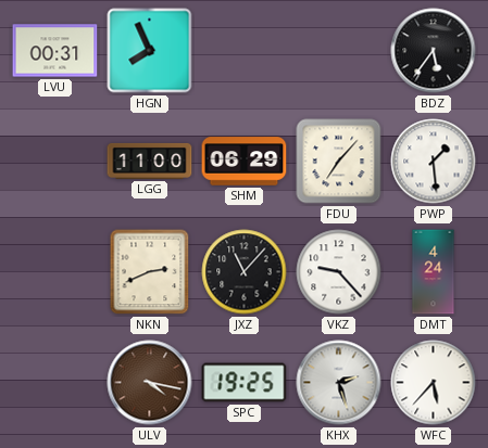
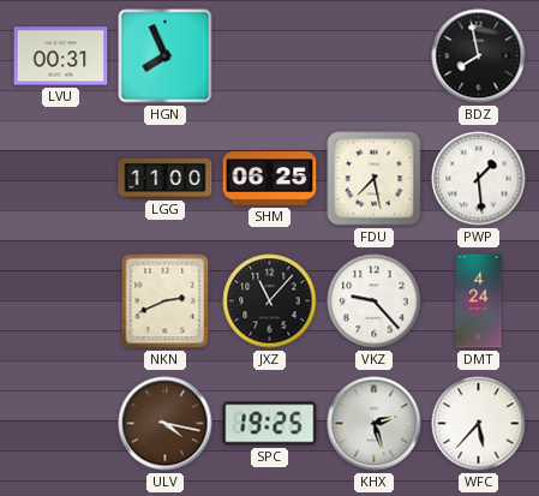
BDZ: 5:36 -> 7:58 (479, 56)
SHM: 06:29 -> 06:25 (270, 179)
FDU: 7:07 -> 7:28 (375, 179)
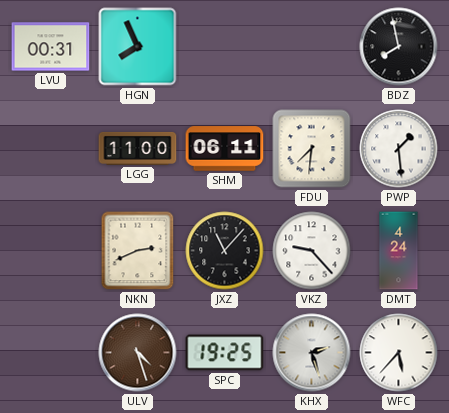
SHM: 06:25 -> 06:11 (225, 149)
FDU: 7:28 -> 7:31 (312, 149)
ULV: 4:17 -> 4:27 (138, 353)
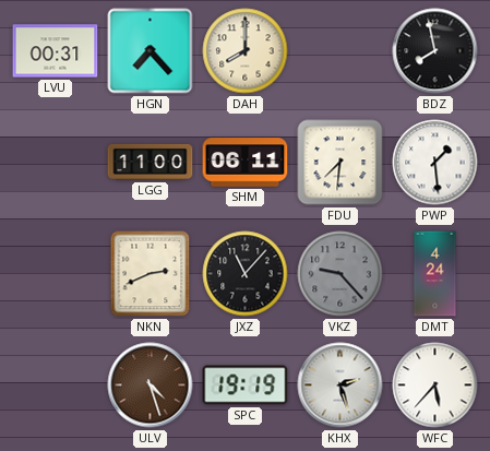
HGN: 7:56 -> 7:23 (151, 51)
DAH: none -> 8:00 (246, 51)
VKZ dial: white -> grey (340, 274)
SPC: 19:25 -> 19:19 (246, 385)
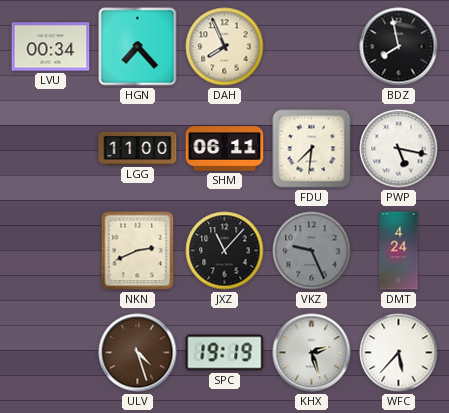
LVU: 00:31 -> 00:34 (51, 47)
DAH: 8:00 -> 7:56 (225, 47)
PWP: 1:29 -> 5:17 (399, 149)
VKZ: 9:23 -> 9:26 (312, 251)
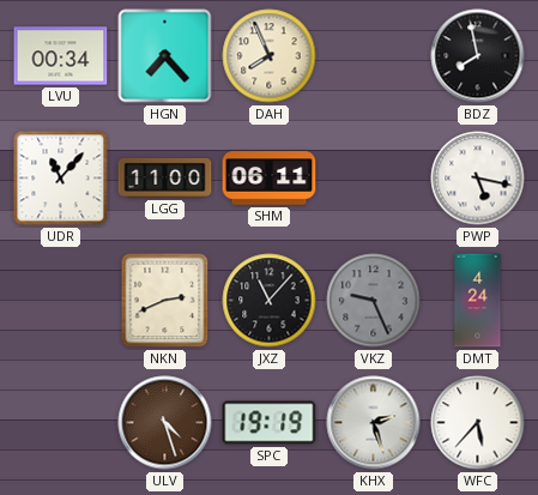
UDR: none -> 11:07 (61, 179)
FDU: 7:31 -> none (312, 149)
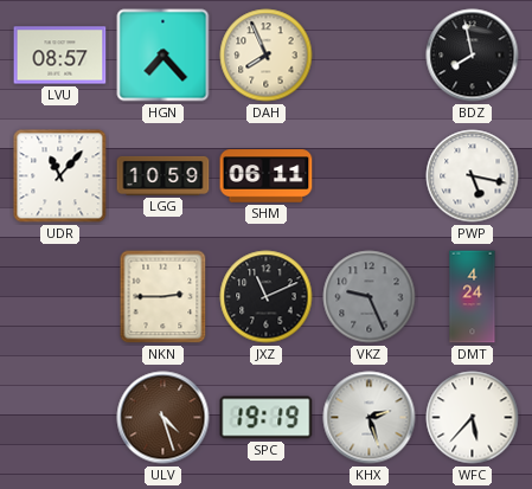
LVU: 00:34 -> 08:57 (60, 56)
LGG: 11:00 -> 10:59 (164, 175)
NKN: 2:41 -> 2:45 (164, 297)
JXZ: 11:07 -> 11:11 (267, 297)
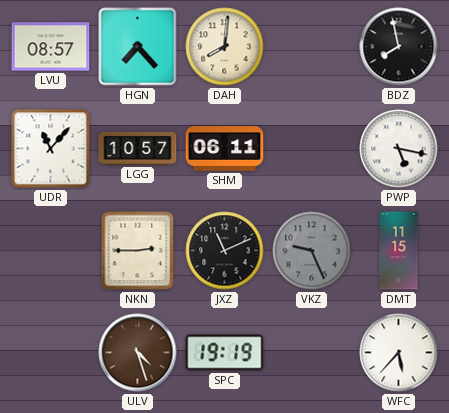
DAH: 7:56 -> 8:01 (225, 47)
LGG: 10:59 -> 10:57 (138, 148)
DMT: 4:24 -> 11:15 (399, 251)
KHX: 2:27 -> none (370, 418)
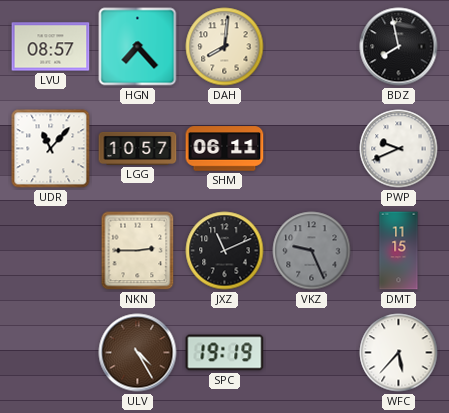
PWP: 5:17 -> 9:41 (399, 149)
ULV: 4:27 -> 4:25 (138, 353)
